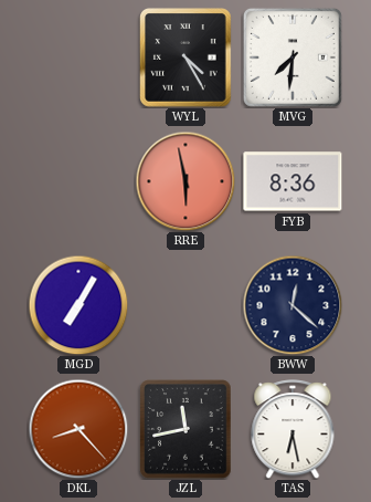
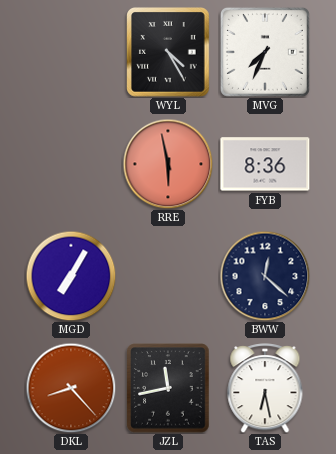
MVG: 7:31 -> 7:34 (265, 52)
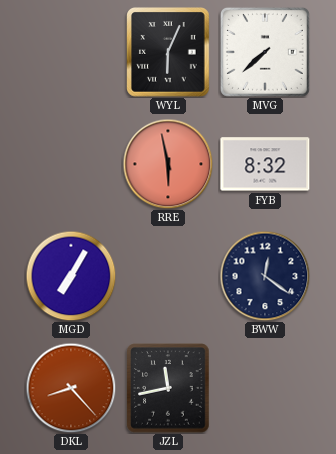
WYL: 4:25 -> 6:04 (169, 53)
MVG: 7:34 -> 7:38 (265, 52)
FYB: 8:36 -> 8:32 (265, 164)
BWW: 12:22 -> 12:21 (265, 276)
TAS: 6:28 -> none (265, 388)
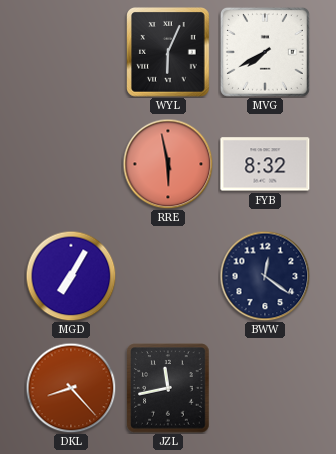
MVG: 7:38 -> 7:40 (265, 52)
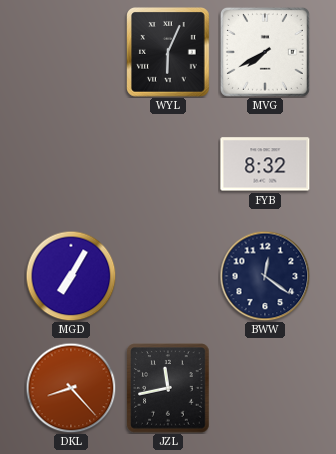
RRE: 5:58 -> none (168, 164)
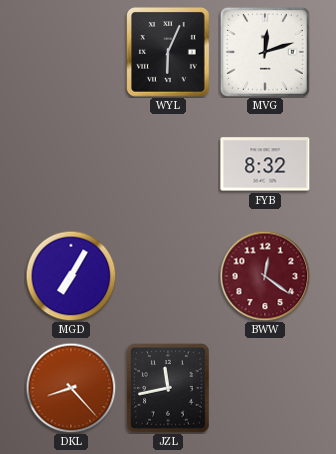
MVG: 7:40 -> 12:12 (265, 52)
BWW dial: navy -> burgundy (265, 276)
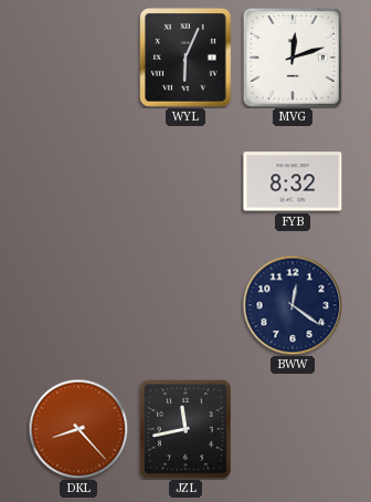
MGD: 7:05 -> none (71, 276)
BWW dial: burgundy -> navy (293, 305)
